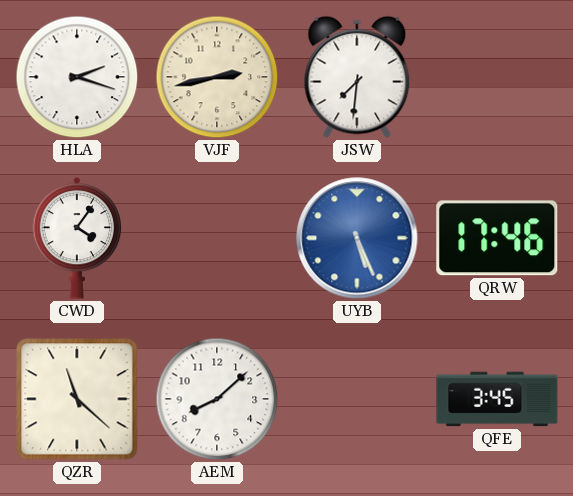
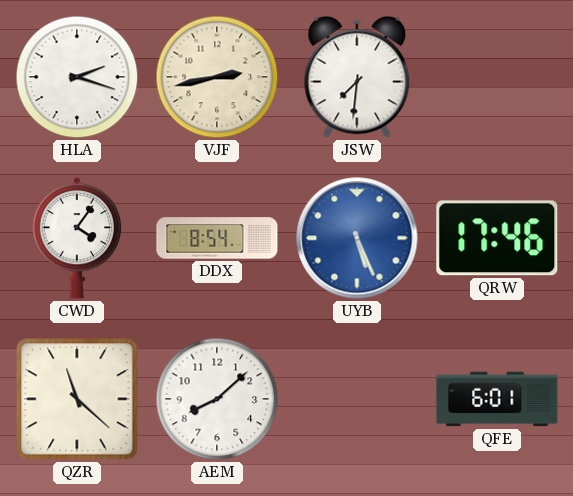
DDX: none -> 8:54 (217, 238)
QFE: 3:45 -> 6:01 (497, 399)
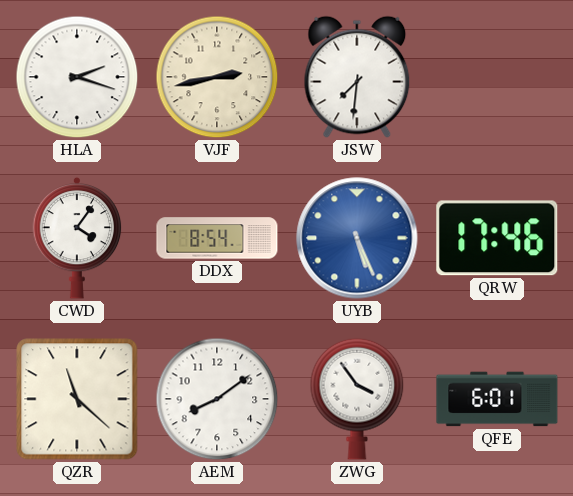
AEM: 8:08 -> 8:09 (217, 399)
ZWG: none -> 3:54 (357, 399)
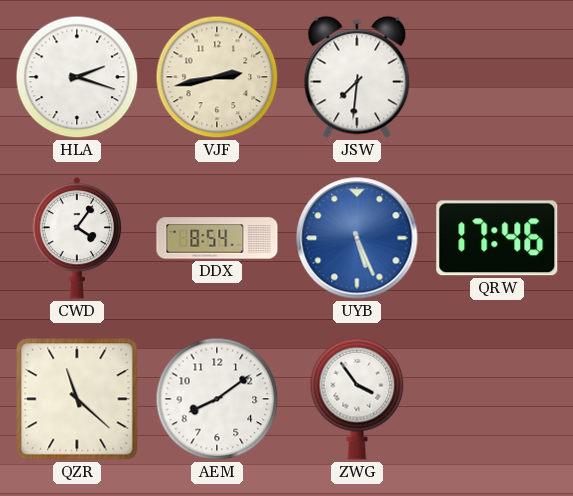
QFE: 6:01 -> none (497, 399)
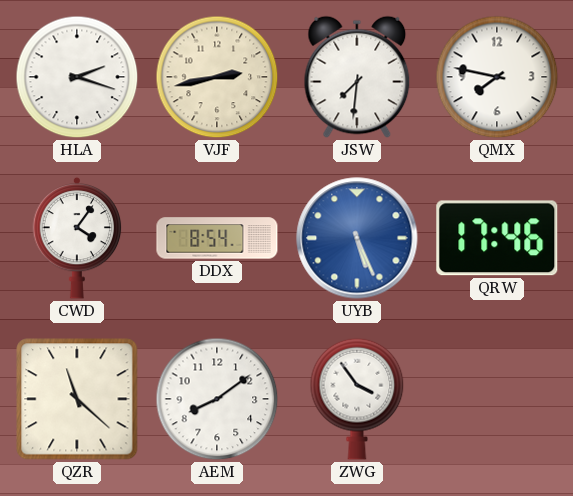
QMX: none -> 7:47 (497, 77)
